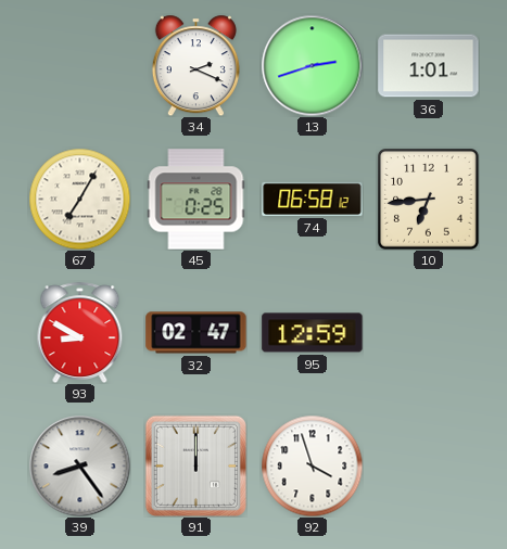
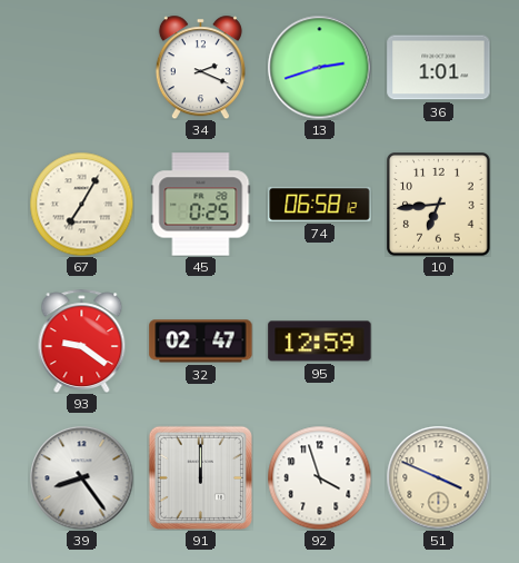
93: 8:50 -> 9:21 (82, 340)
51: none -> 3:49 (438, 477)
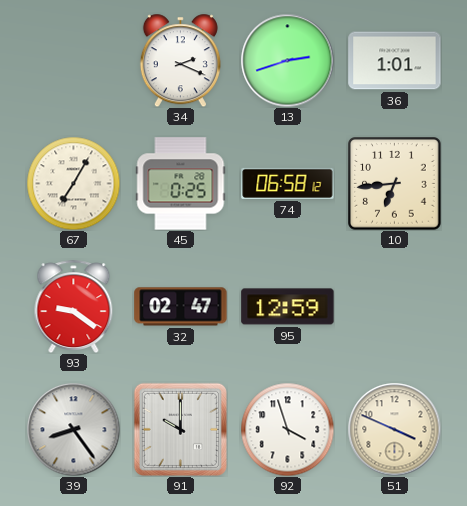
91: 12:00 -> 10:00 (180, 429)
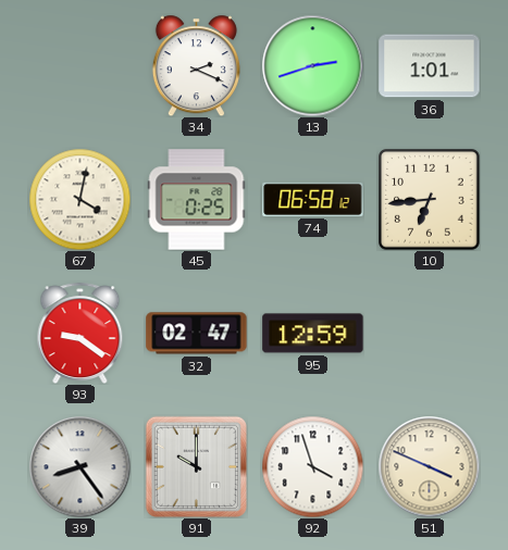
67: 7:05 -> 4:02 (79, 199)
